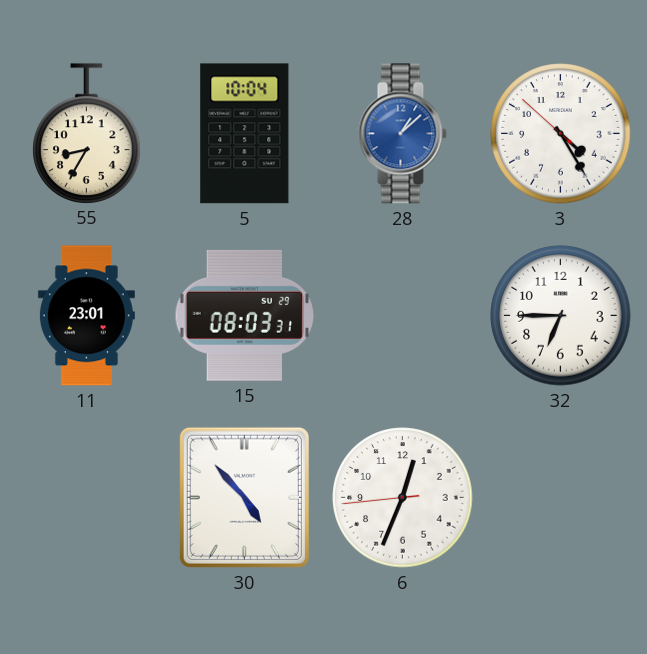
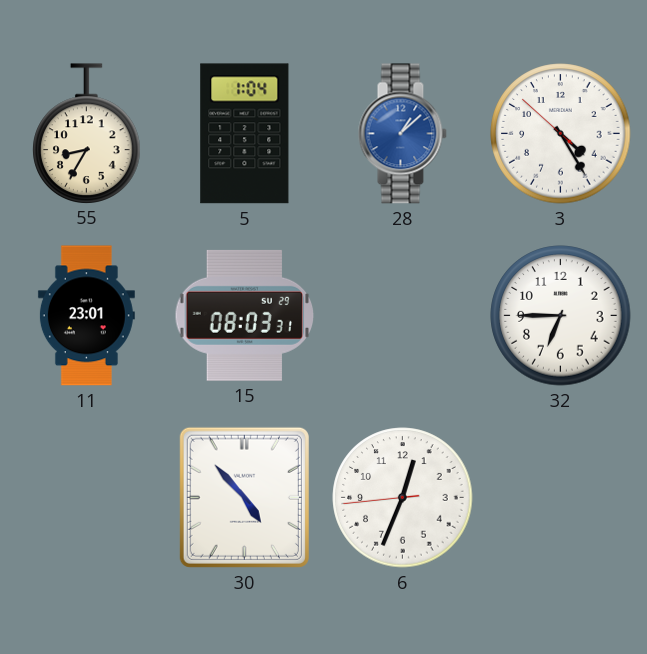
5: 10:04 -> 1:04 (245, 134)
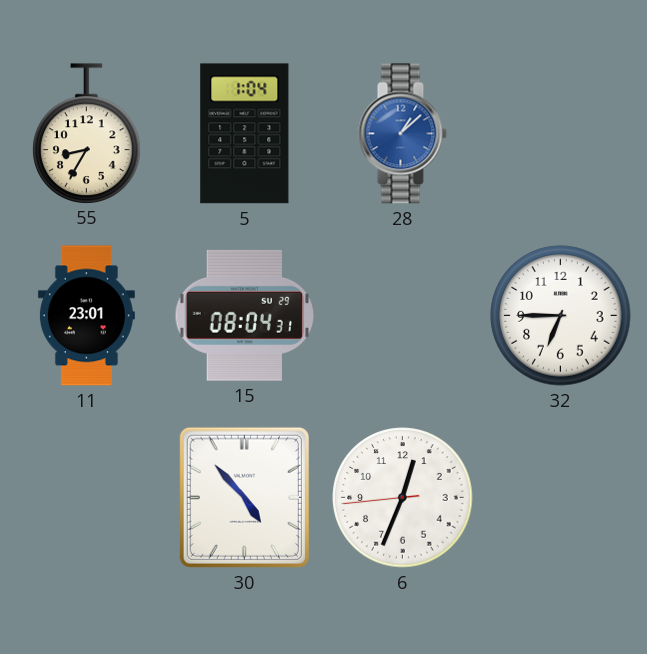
3: 4:24 -> none (561, 134)
15: 08:03 -> 08:04 (245, 315)
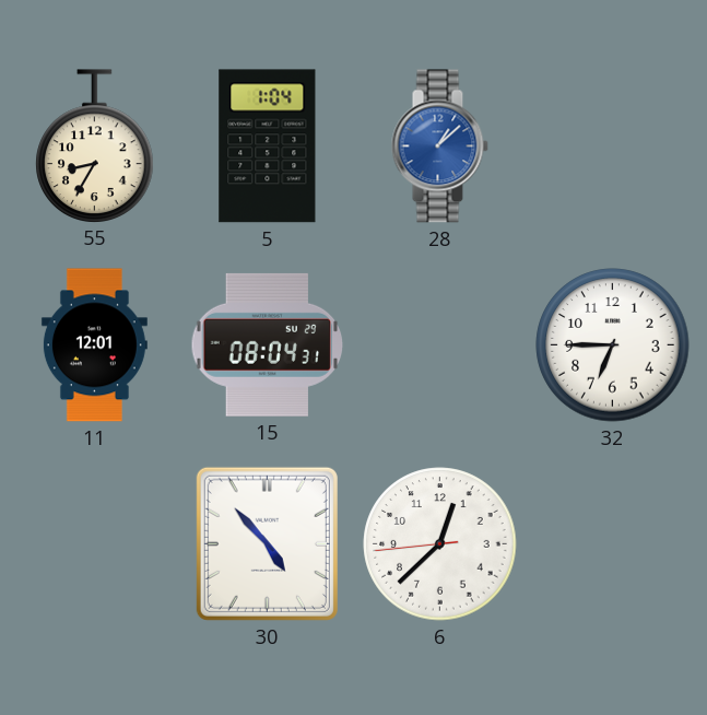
11: 23:01 -> 12:01 (94, 345)
6: 12:33 -> 12:37 (440, 544)
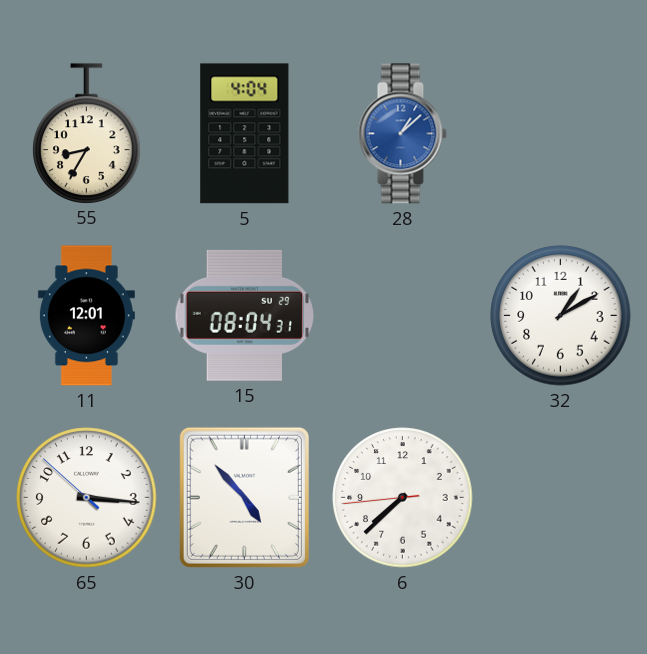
5: 1:04 -> 4:04 (245, 134)
32: 6:45 -> 1:10 (561, 316)
65: none -> 3:15 (87, 498)
6: 12:37 -> 7:37 (403, 498)
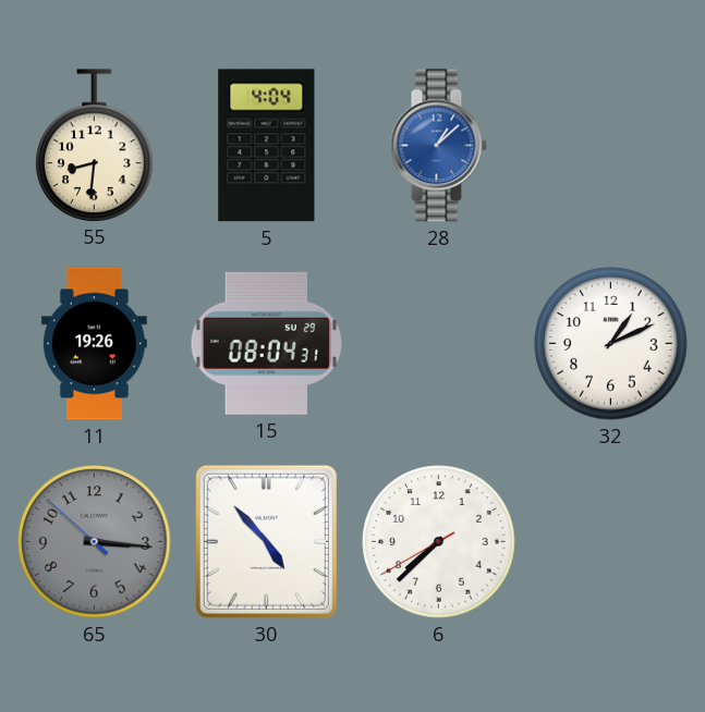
55: 8:35 -> 8:31 (95, 145)
11: 12:01 -> 19:26 (94, 344)
32: 1:10 -> 1:11 (611, 344)
65 dial: white -> grey (95, 542)
6: 7:37:44 -> 7:37:40 (439, 542)
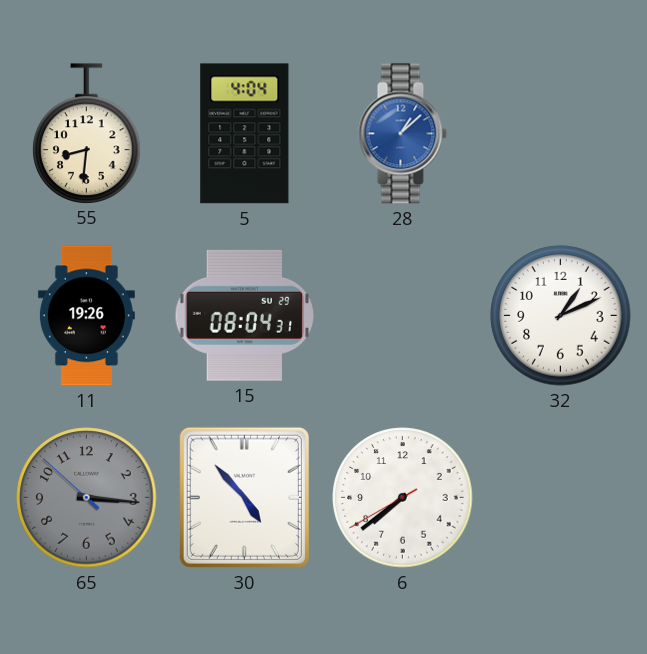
6: 7:37 -> 7:38 (403, 498)
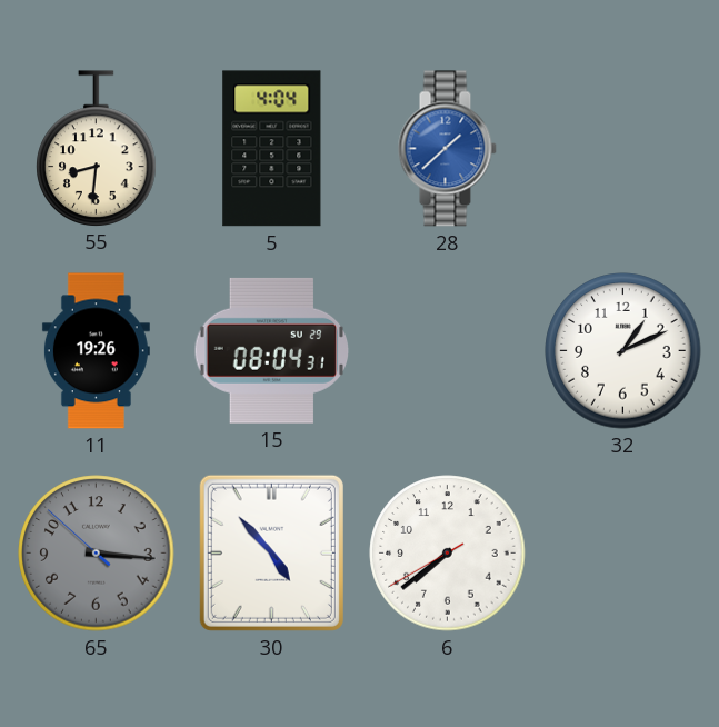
28: 1:08 -> 1:38 (447, 149)
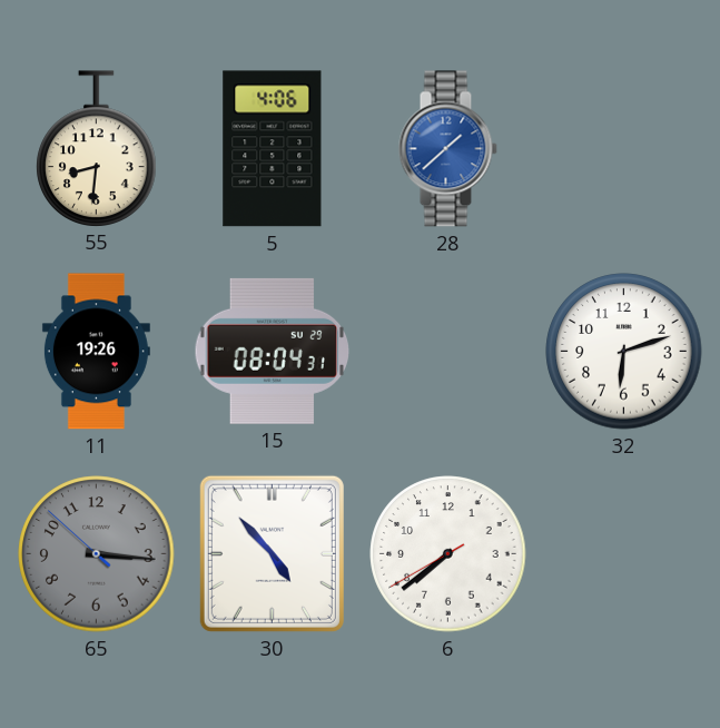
5: 4:04 -> 4:06 (273, 149)
32: 1:11 -> 6:12 (624, 352)
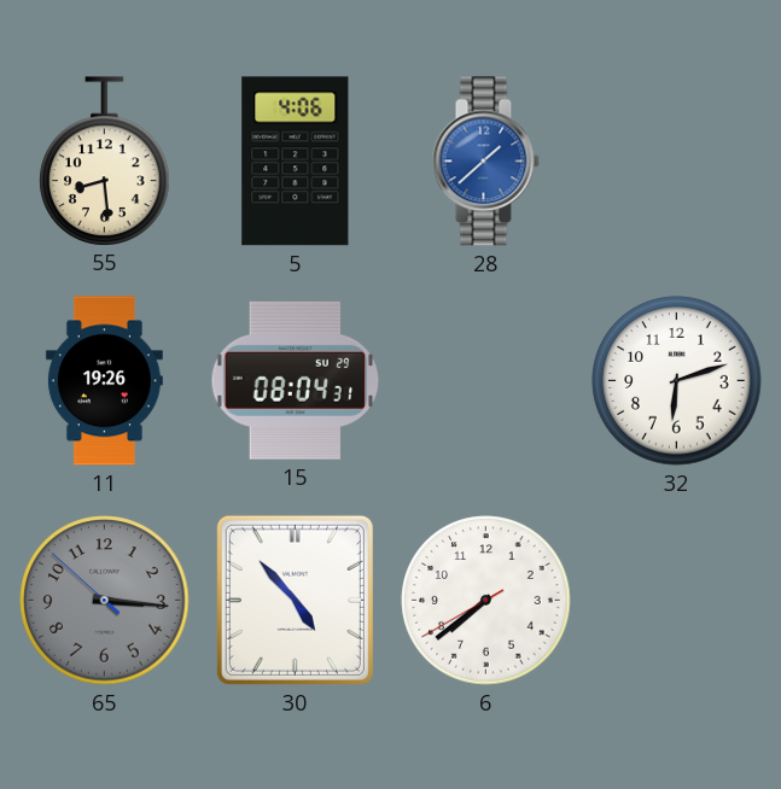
55: 8:31 -> 8:29 (105, 160)
